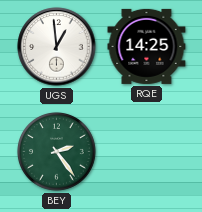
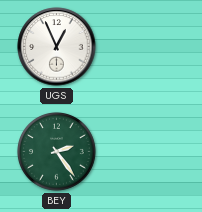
UGS: 12:59 -> 12:56 (57, 47)
RQE: 14:25 -> none (147, 46)
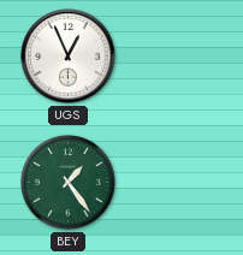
BEY: 2:24 -> 1:24 (69, 183)
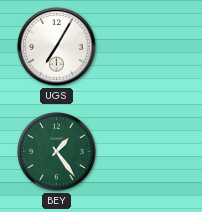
UGS: 12:56 -> 7:05 (57, 47)
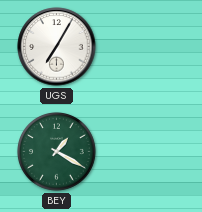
BEY: 1:24 -> 1:20 (57, 152)
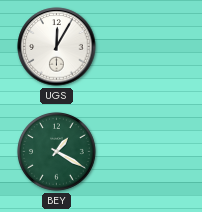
UGS: 7:05 -> 12:05 (57, 47)
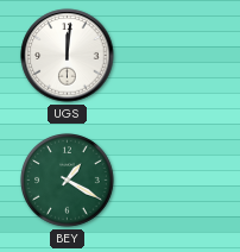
UGS: 12:05 -> 12:01 (68, 56)
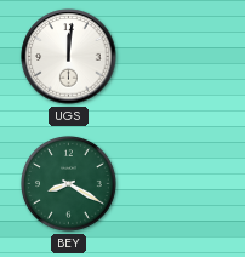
BEY: 1:20 -> 8:20 (69, 184)
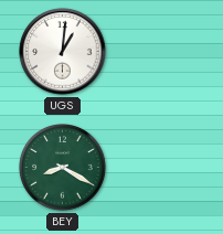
UGS: 12:01 -> 1:01 (63, 52)
